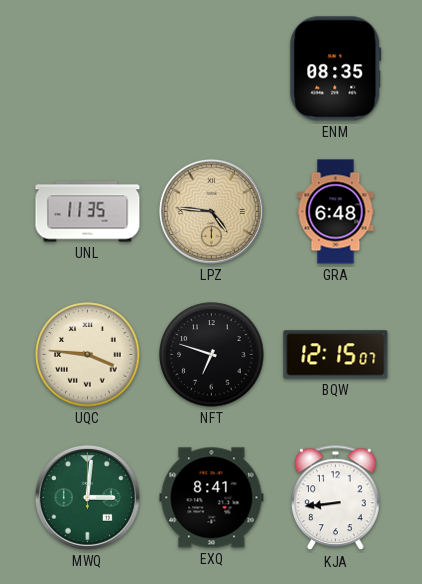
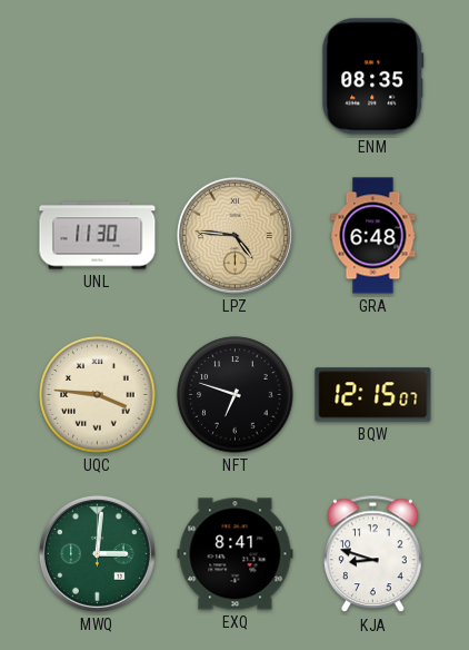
UNL: 11:35 -> 11:30 (98, 236)
KJA: 8:44 -> 8:48 (373, 554)
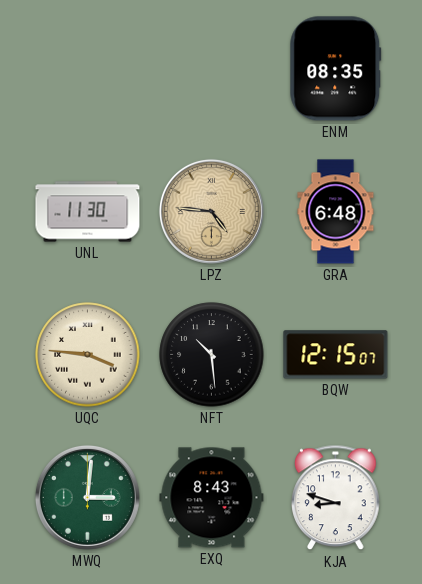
NFT: 6:48 -> 10:29 (212, 355)
EXQ: 8:41 -> 8:43 (212, 498)
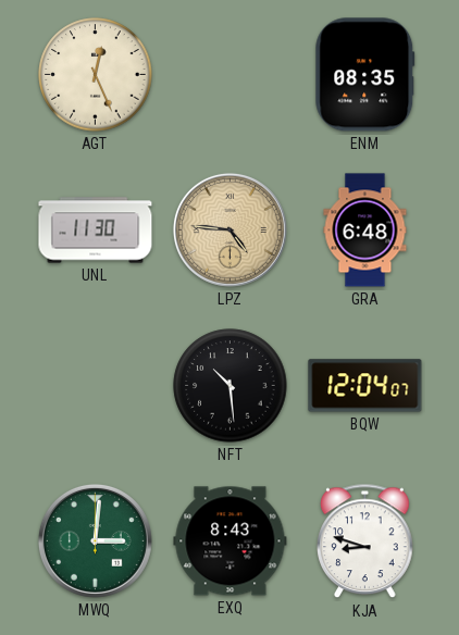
AGT: none -> 12:26 (96, 75)
UQC: 3:46 -> none (88, 355)
BQW: 12:15 -> 12:04 (365, 386)
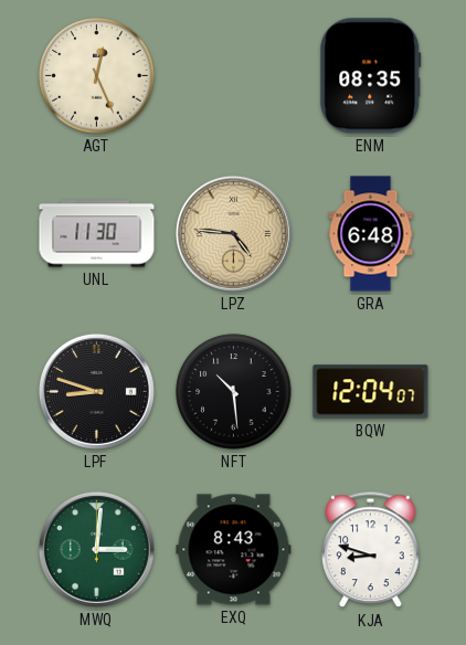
LPF: none -> 8:48 (96, 391)
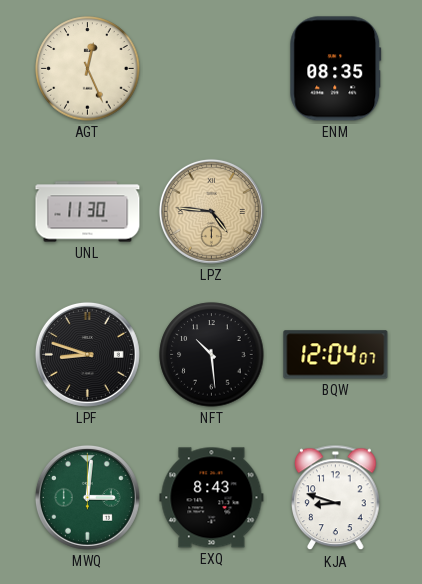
GRA: 6:48 -> none (371, 234)
